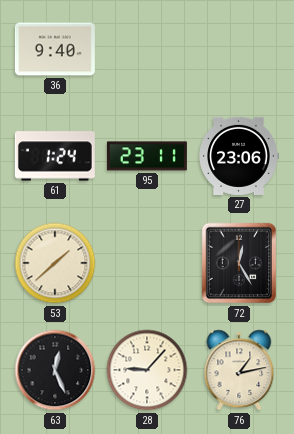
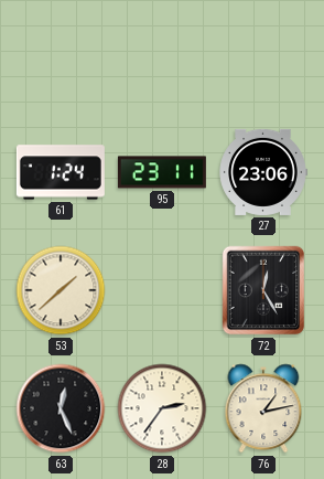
36: 9:40 -> none (55, 49)
28: 9:07 -> 2:36 (162, 408)
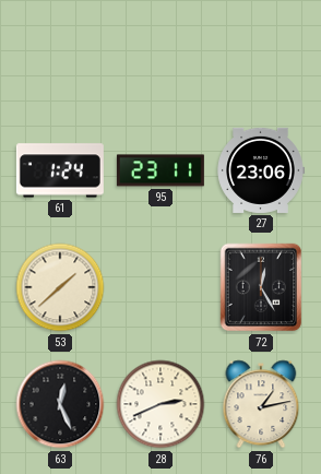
28: 2:36 -> 2:41 (160, 404)
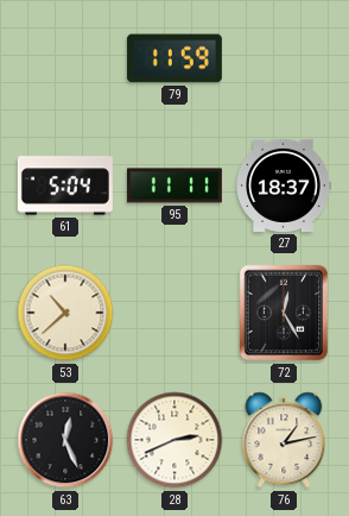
79: none -> 11:59 (174, 58)
61: 1:24 -> 5:04 (65, 185)
95: 23:11 -> 11:11 (174, 185)
27: 23:06 -> 18:37 (284, 185)
53: 1:38 -> 10:38 (65, 313)
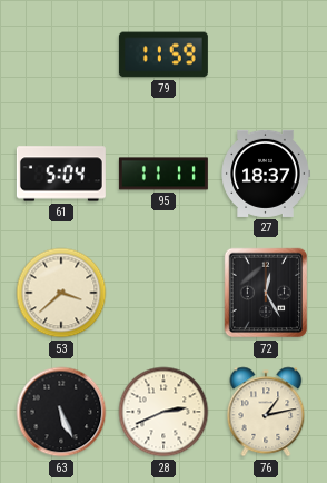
53: 10:38 -> 3:38 (61, 293)
63: 12:26 -> 5:26 (61, 412)
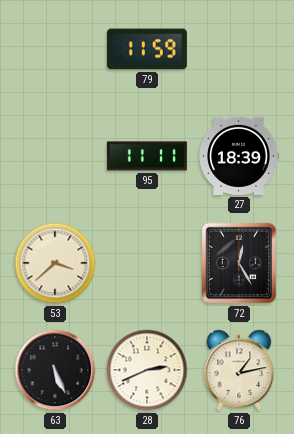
61: 5:04 -> none (61, 174)
27: 18:37 -> 18:39 (239, 156)
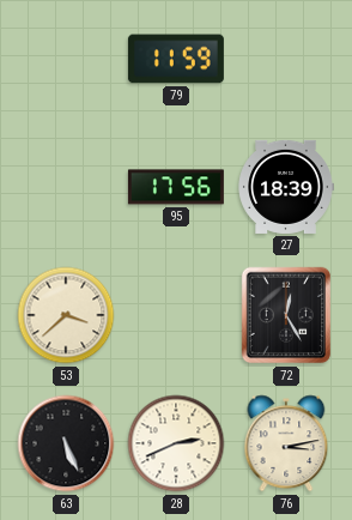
95: 11:11 -> 17:56 (176, 187)
76: 1:13 -> 3:13 (286, 443)
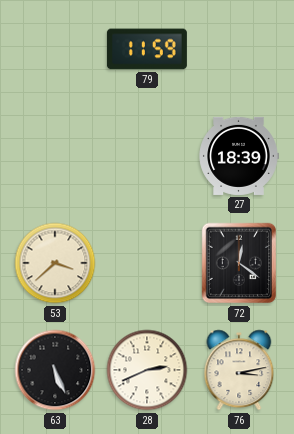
95: 17:56 -> none (176, 187)
72: 12:25 -> 12:21 (239, 263)
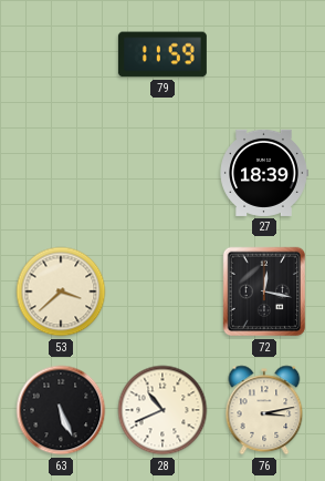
72: 12:21 -> 12:17 (264, 291)
28: 2:41 -> 10:41 (162, 410)
